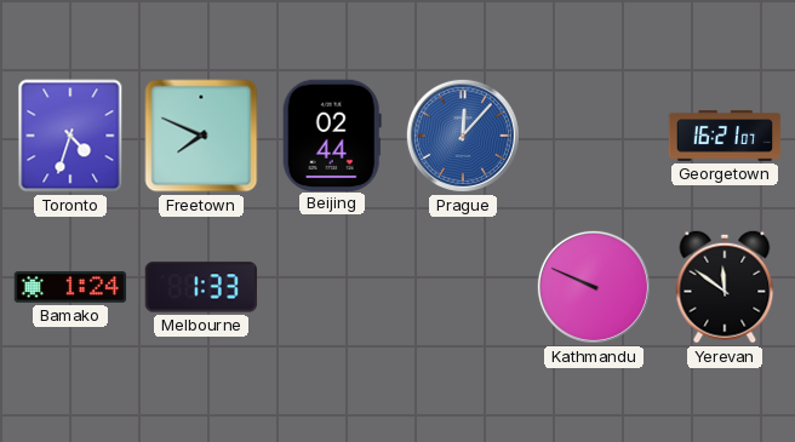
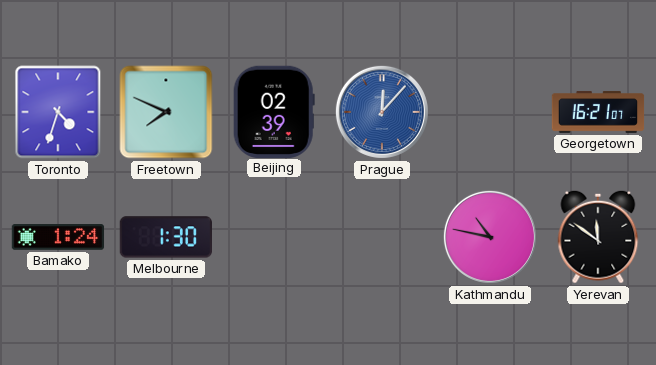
Beijing: 02:44 -> 02:39 (274, 111)
Melbourne: 1:33 -> 1:30 (165, 237)
Kathmandu: 9:49 -> 10:47 (490, 237)
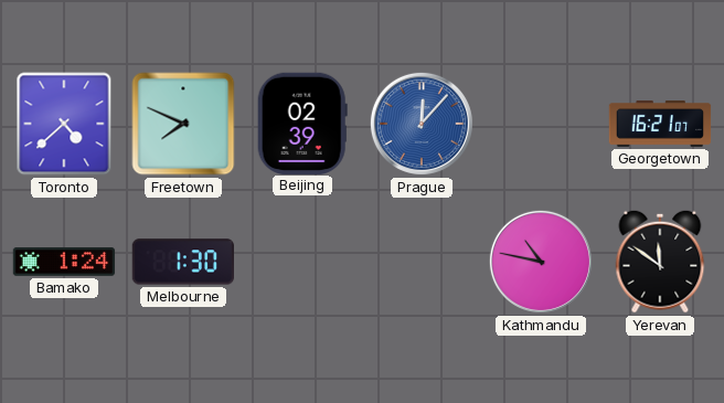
Toronto: 4:33 -> 4:38 (64, 124)
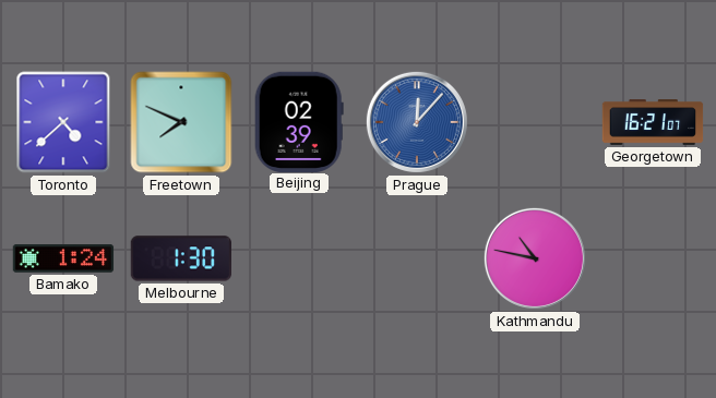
Yerevan: 11:51 -> none (660, 262)
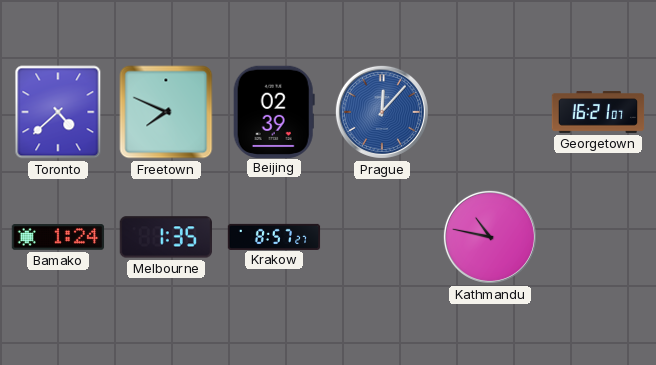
Melbourne: 1:30 -> 1:35 (165, 237)
Krakow: none -> 8:57 (274, 236)
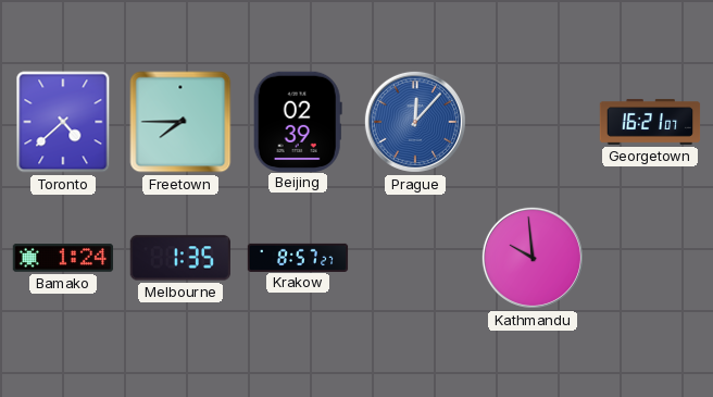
Freetown: 7:49 -> 7:45 (180, 122)
Kathmandu: 10:47 -> 9:59 (533, 258)
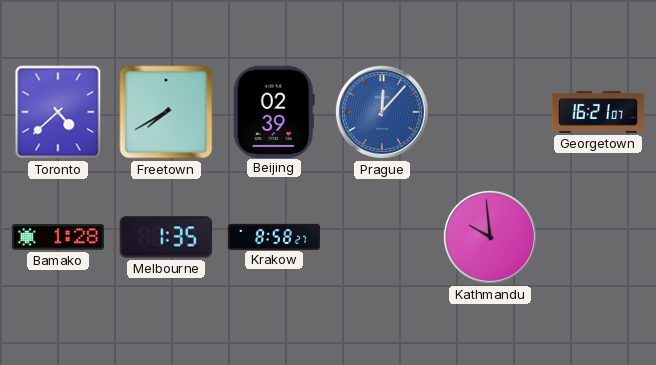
Freetown: 7:45 -> 7:40 (166, 112)
Bamako: 1:24 -> 1:28 (58, 237)
Krakow: 8:57 -> 8:58 (274, 236)
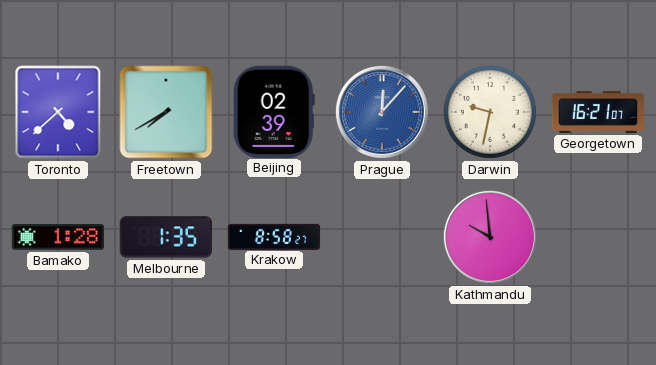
Darwin: none -> 9:32 (490, 112)
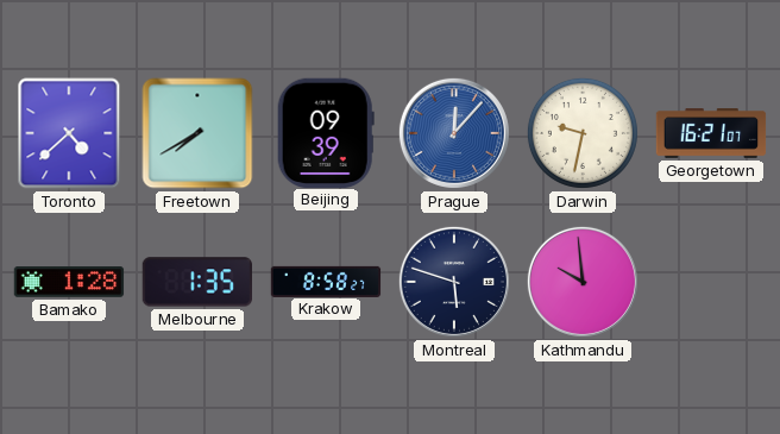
Beijing: 02:39 -> 09:39 (326, 132)
Montreal: none -> 5:48 (454, 282)
